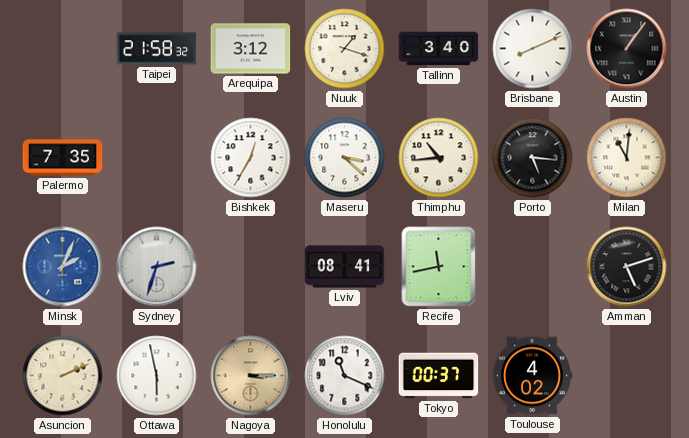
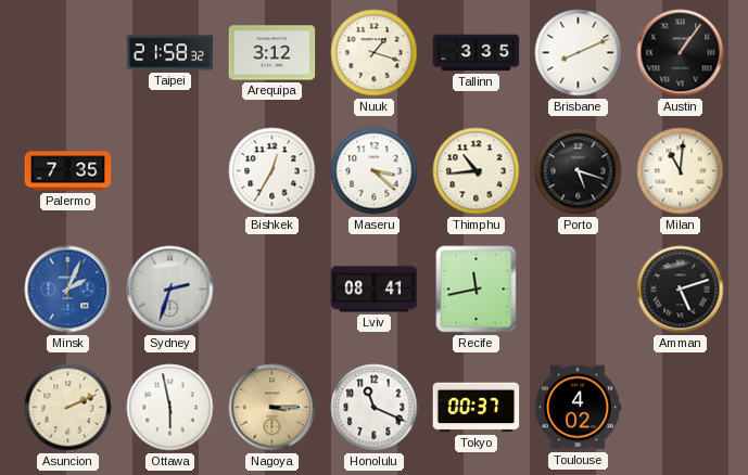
Tallinn: 3:40 -> 3:35 (477, 53)
Porto: 5:16 -> 5:18 (579, 171)
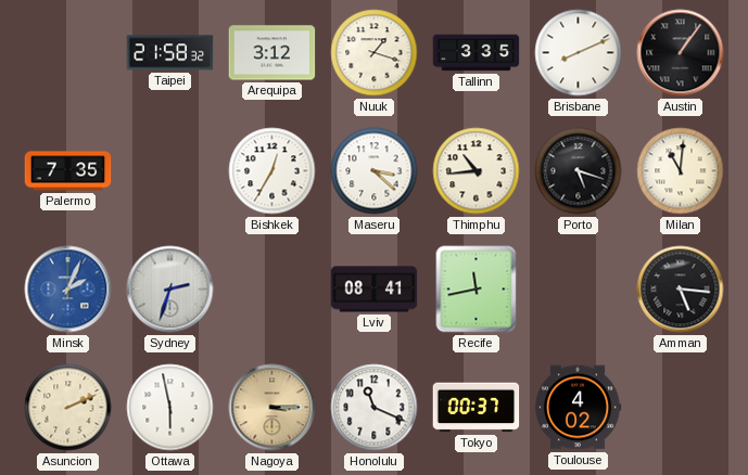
Amman: 5:12 -> 5:16 (681, 290)
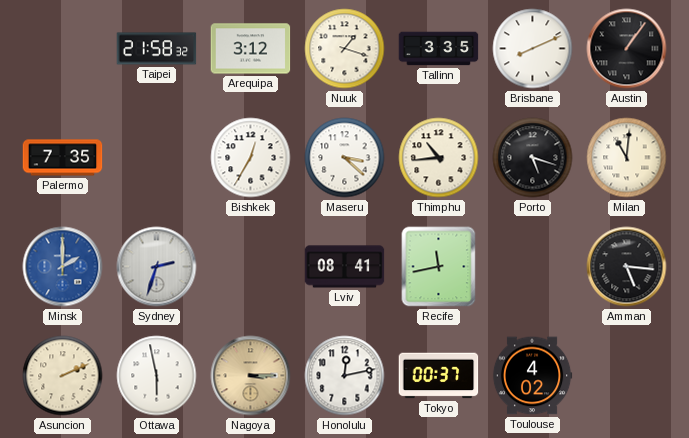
Minsk: 2:04 -> 2:00 (63, 267)
Honolulu: 11:19 -> 12:13 (345, 376)
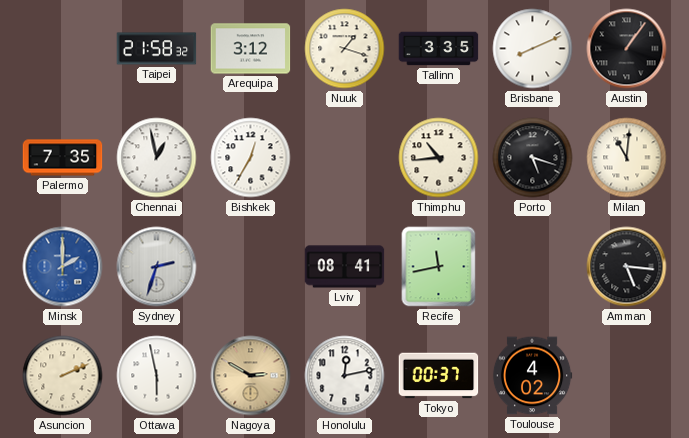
Chennai: none -> 12:58 (157, 158)
Maseru: 3:22 -> none (345, 158)
Nagoya: 3:15 -> 2:50 (251, 376)
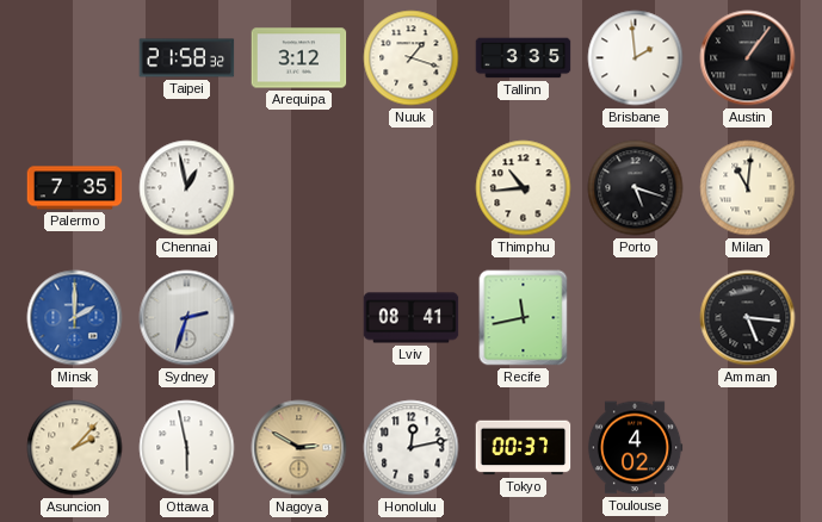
Brisbane: 8:11 -> 1:59 (636, 58)
Bishkek: 12:35 -> none (251, 158)
Asuncion: 2:11 -> 2:07 (75, 448)
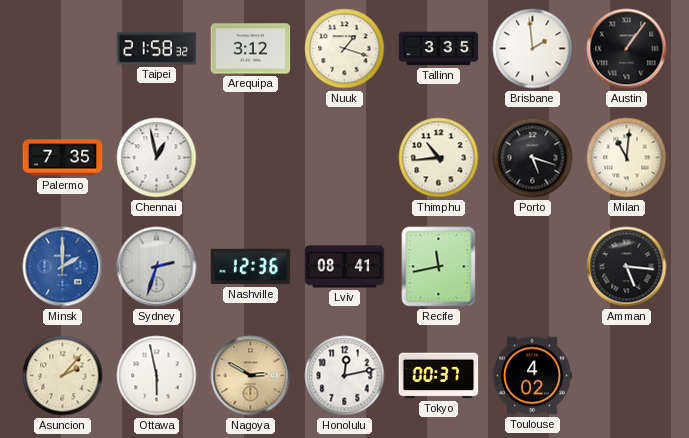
Nashville: none -> 12:36 (251, 267)
